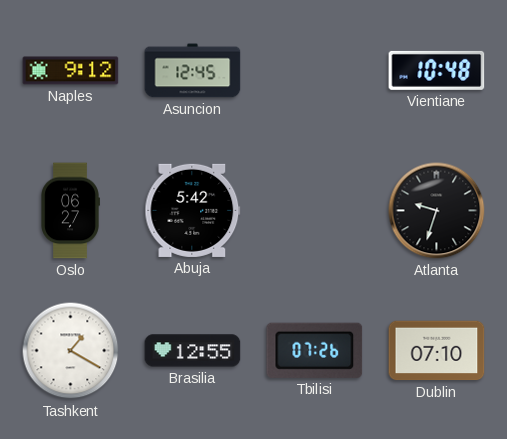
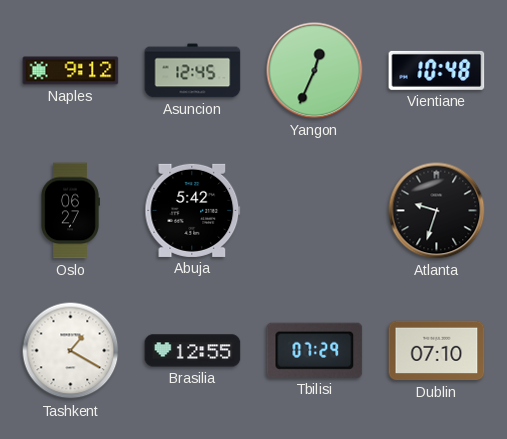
Yangon: none -> 12:34 (315, 71)
Tbilisi: 07:26 -> 07:29 (315, 350)
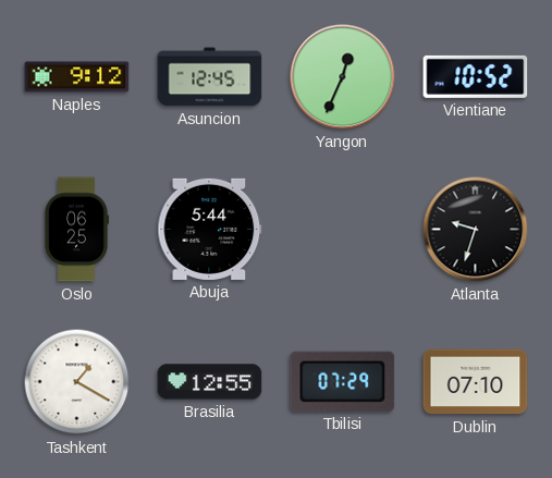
Vientiane: 10:48 -> 10:52 (476, 76)
Oslo: 06:27 -> 06:25 (76, 230)
Abuja: 5:42 -> 5:44 (210, 229)
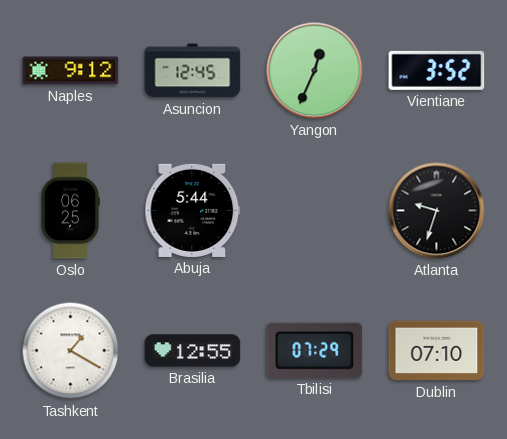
Vientiane: 10:52 -> 3:52 (437, 70)
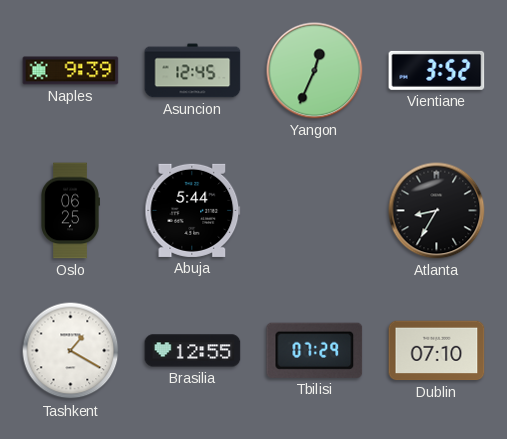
Naples: 9:12 -> 9:39 (71, 71)
Atlanta: 9:33 -> 8:35 (437, 211)
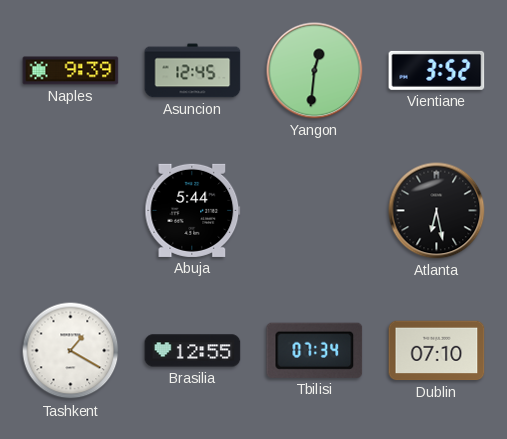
Yangon: 12:34 -> 12:31 (315, 71)
Oslo: 06:25 -> none (70, 211)
Atlanta: 8:35 -> 6:28 (437, 211)
Tbilisi: 07:29 -> 07:34 (315, 350)
